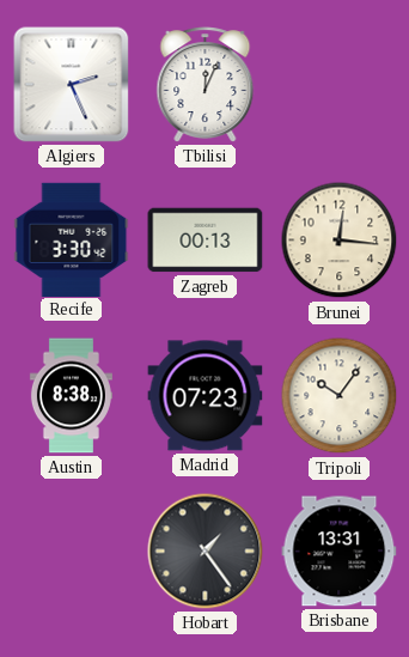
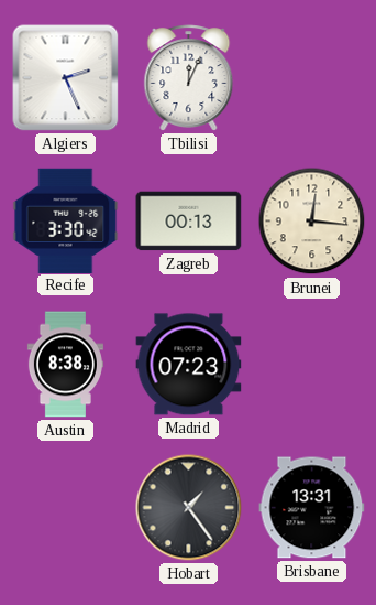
Tripoli: 10:06 -> none (340, 396)
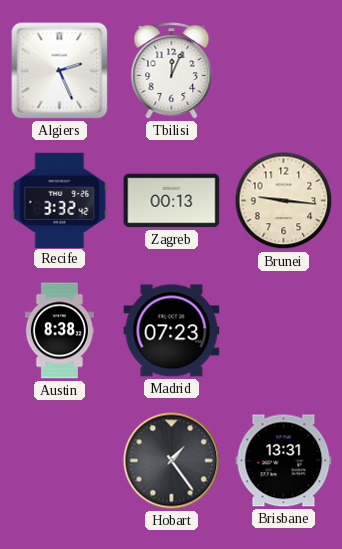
Recife: 3:30 -> 3:32 (60, 200)
Brunei: 12:16 -> 9:16 (284, 201)
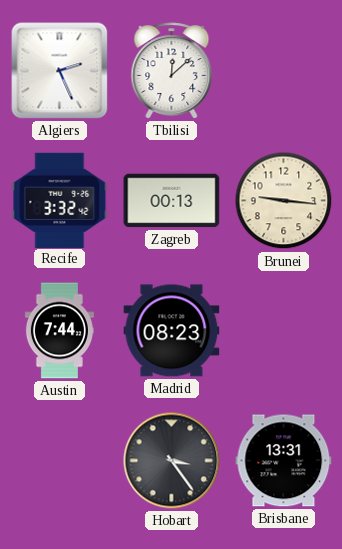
Tbilisi: 12:04 -> 12:08 (172, 71)
Austin: 8:38 -> 7:44 (59, 331)
Madrid: 07:23 -> 08:23 (172, 331)
Hobart: 1:24 -> 3:24 (172, 461)
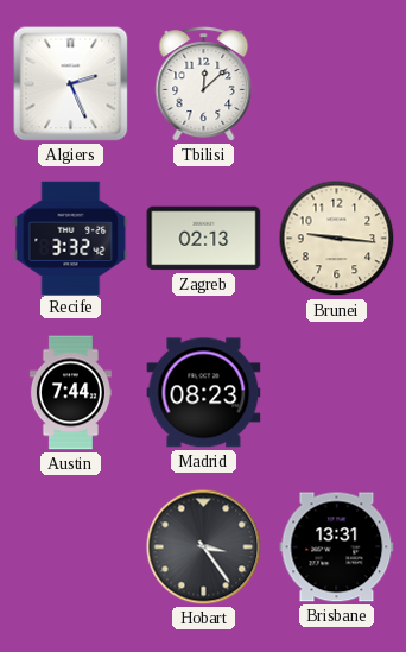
Zagreb: 00:13 -> 02:13 (204, 239)
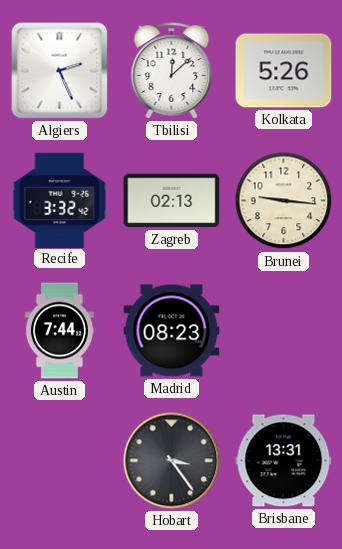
Kolkata: none -> 5:26 (284, 71)
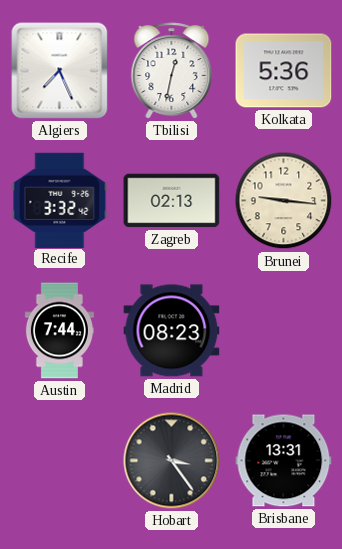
Algiers: 2:26 -> 7:26 (60, 71)
Tbilisi: 12:08 -> 12:32 (172, 71)
Kolkata: 5:26 -> 5:36 (284, 71)
